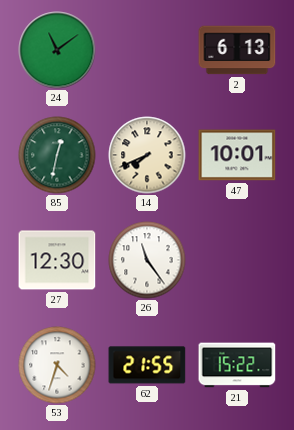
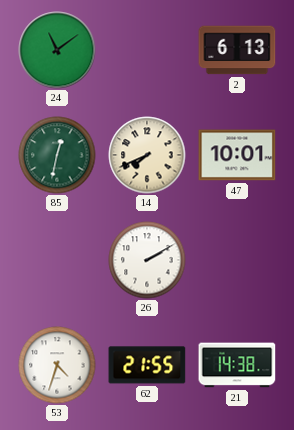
27: 12:30 -> none (57, 260)
26: 11:24 -> 2:10 (147, 260)
21: 15:22 -> 14:38 (237, 365)
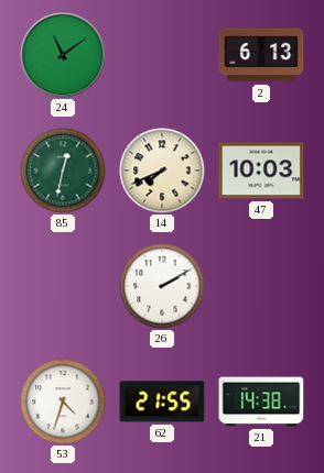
47: 10:01 -> 10:03 (261, 170)
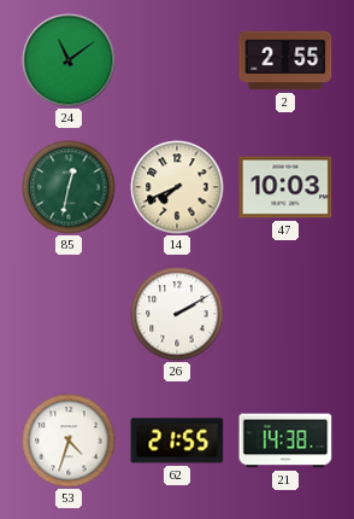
2: 6:13 -> 2:55 (285, 60)
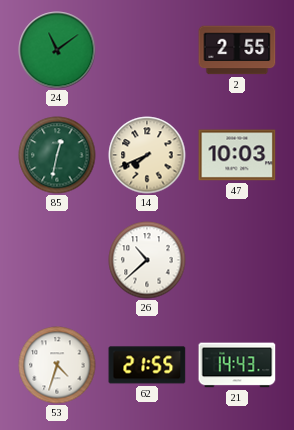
26: 2:10 -> 10:38 (147, 260)
21: 14:38 -> 14:43 (237, 365)
